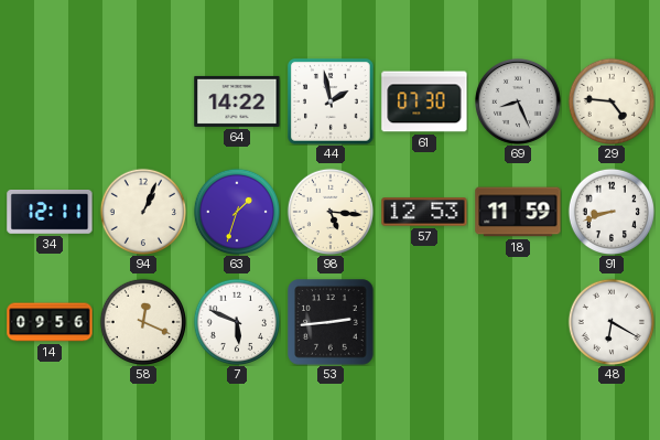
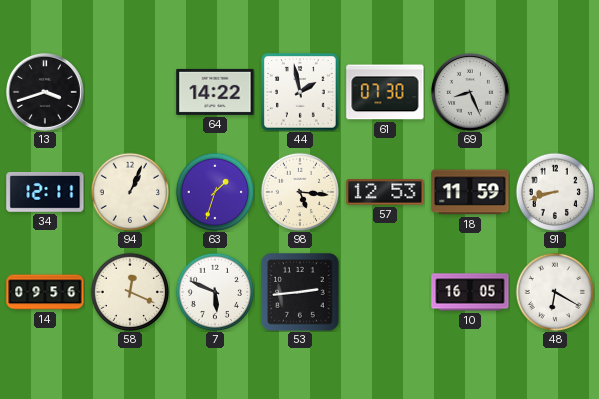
13: none -> 3:42 (45, 92)
29: 4:46 -> none (610, 100)
10: none -> 16:05 (470, 292)
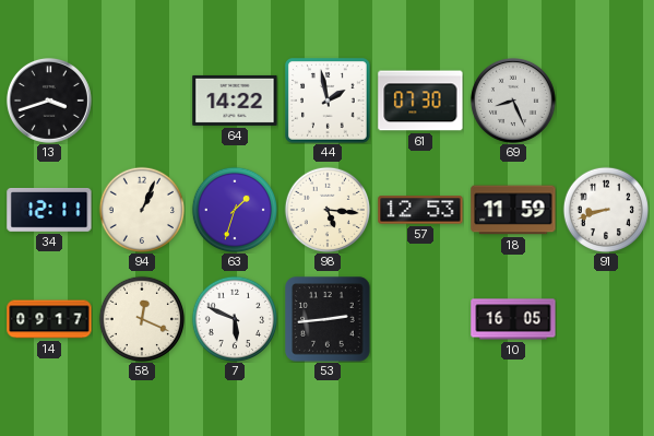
14: 09:56 -> 09:17 (49, 319)
48: 6:20 -> none (554, 291)
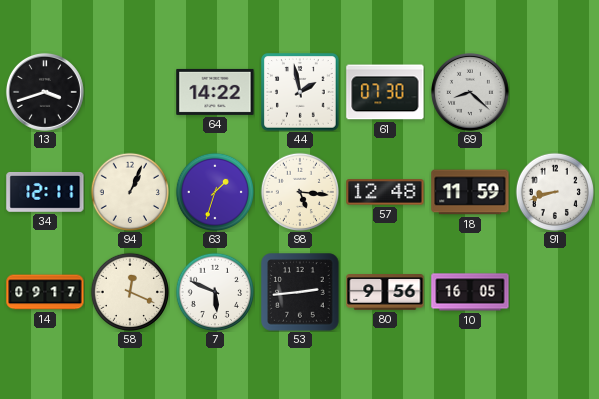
69: 8:26 -> 8:22 (470, 92)
57: 12:53 -> 12:48 (385, 192)
80: none -> 9:56 (385, 292)
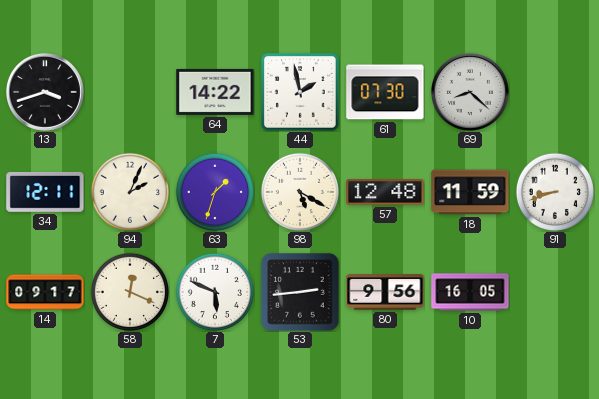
94: 1:04 -> 2:04 (129, 191)
98: 5:16 -> 5:20 (299, 191)
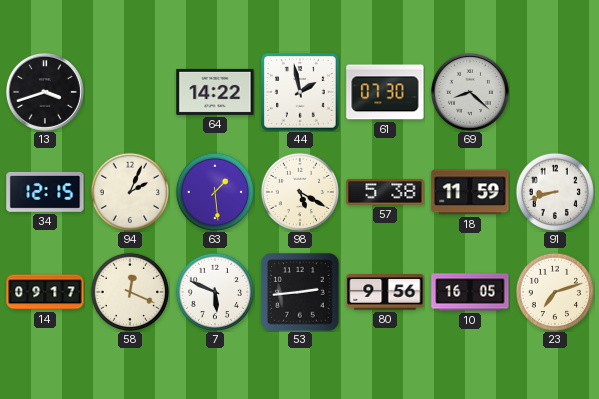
34: 12:11 -> 12:15 (45, 193)
63: 1:33 -> 1:29 (214, 191)
57: 12:48 -> 5:38 (385, 192)
23: none -> 7:12 (554, 291)
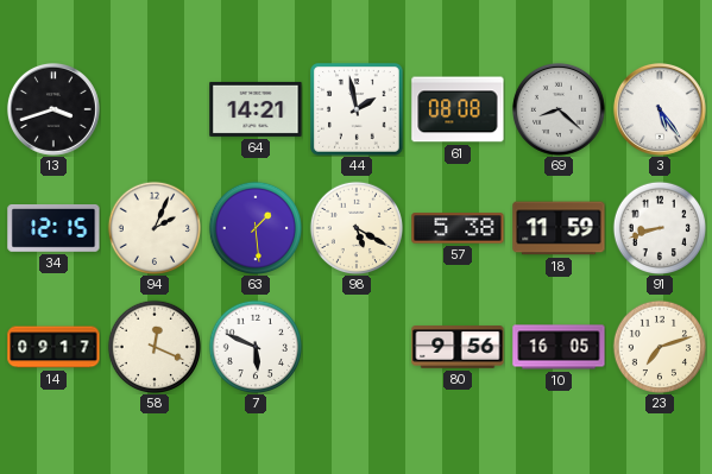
64: 14:22 -> 14:21 (256, 109)
61: 07:30 -> 08:08 (458, 109)
3: none -> 5:24 (660, 109)
53: 2:44 -> none (300, 292)
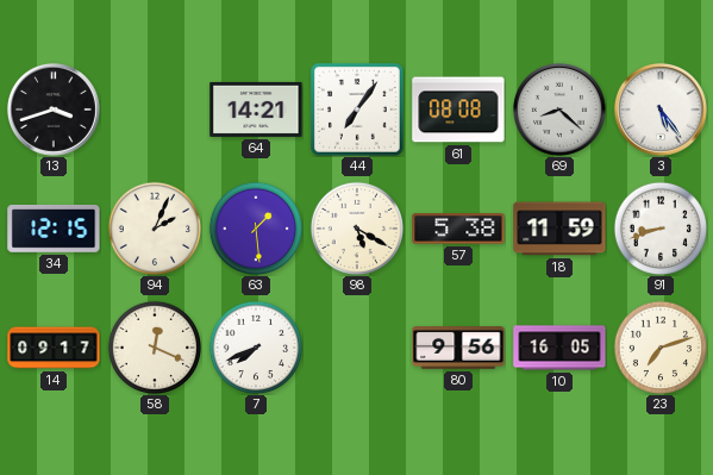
44: 1:58 -> 7:06 (357, 110)
7: 5:49 -> 7:41 (255, 346)
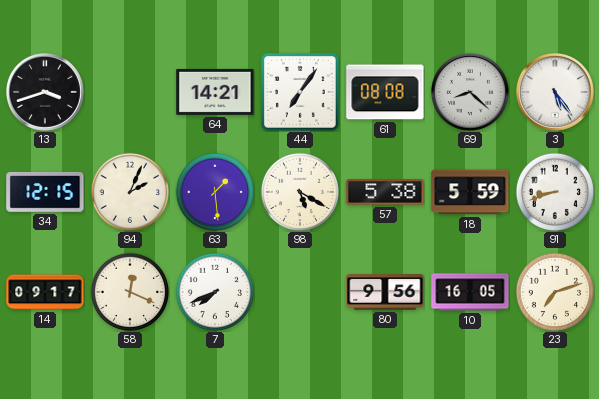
18: 11:59 -> 5:59 (470, 192)
